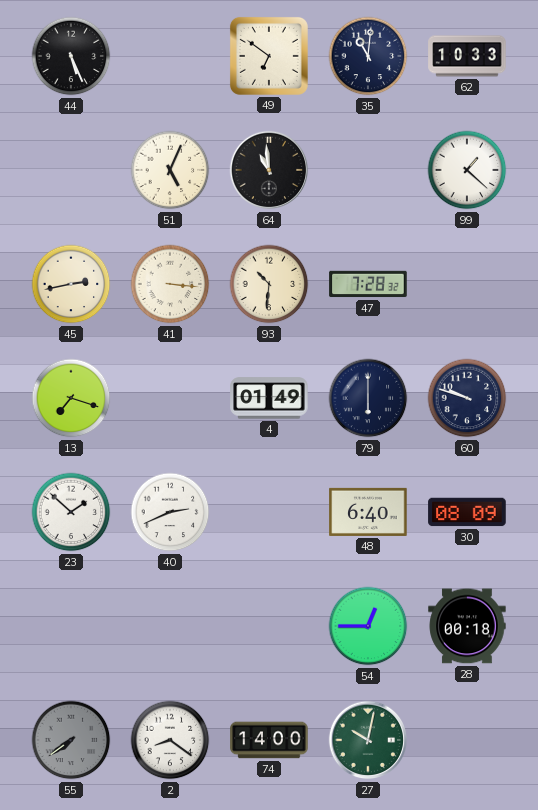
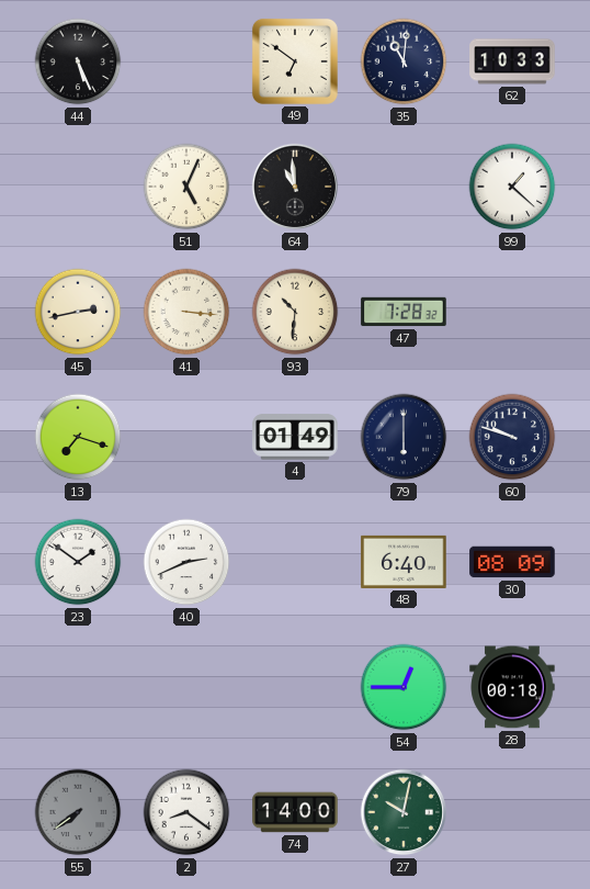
23: 1:52 -> 1:51 (78, 562)
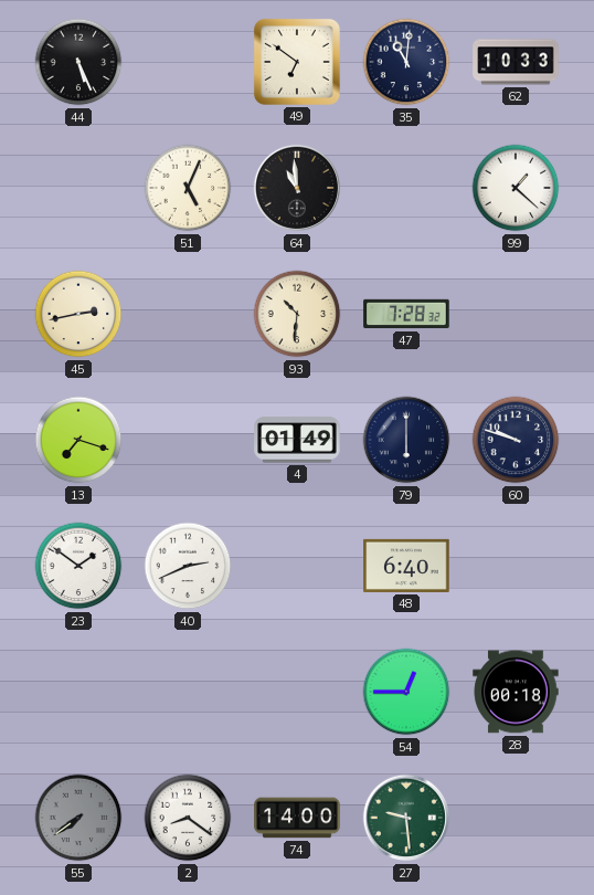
41: 3:16 -> none (186, 312)
30: 08:09 -> none (512, 562)
27: 10:02 -> 9:29 (406, 818)
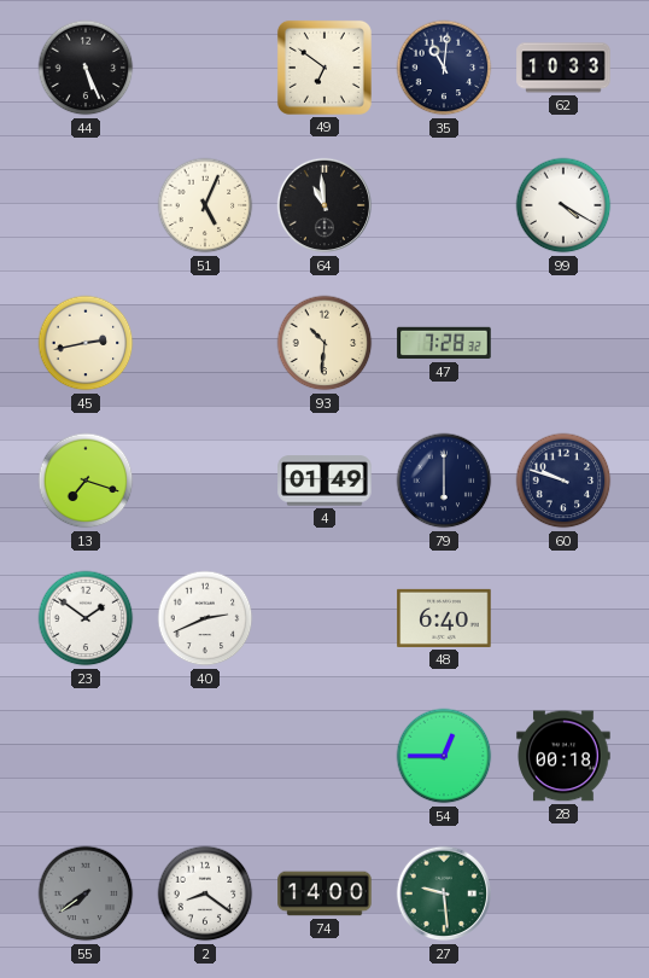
99: 1:22 -> 4:20 (563, 205)
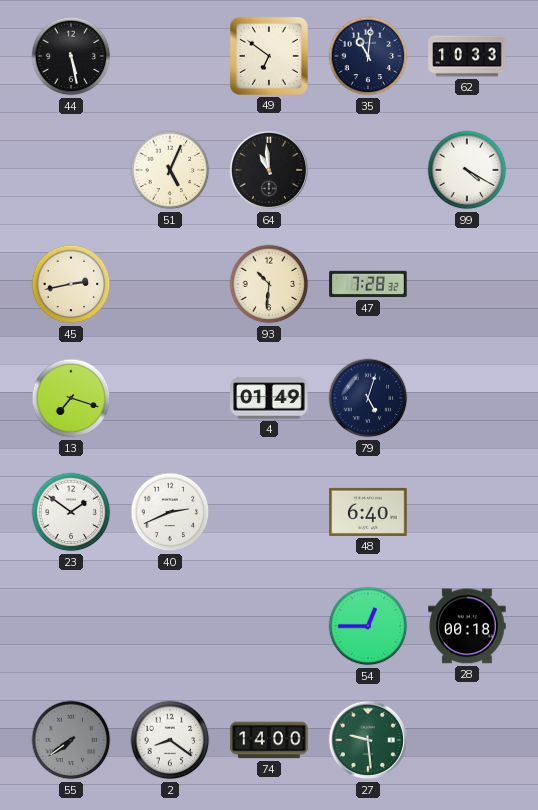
44: 5:26 -> 5:28 (71, 56)
79: 6:00 -> 5:03 (368, 398)
60: 9:48 -> none (563, 481)
